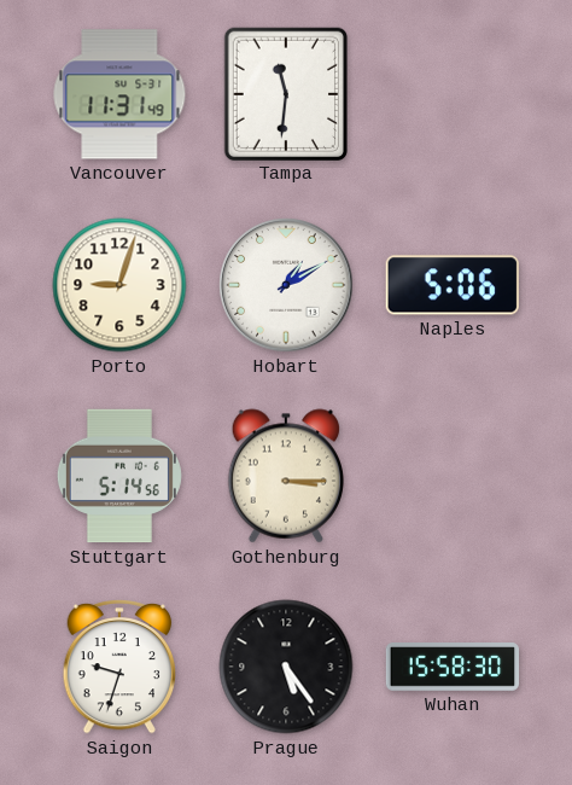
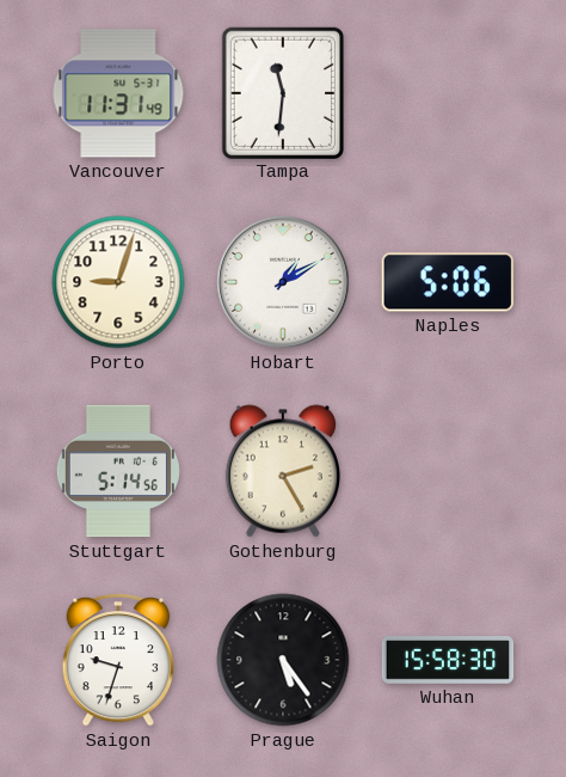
Gothenburg: 3:15 -> 2:25 (282, 471)
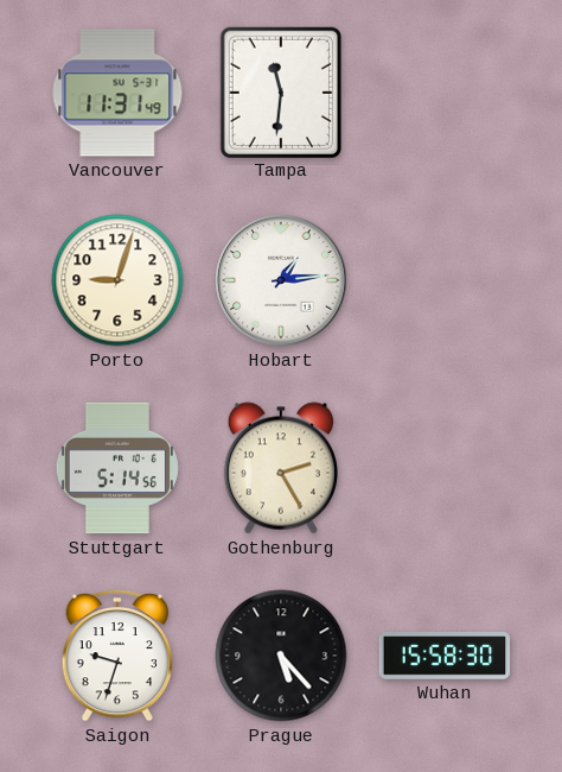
Hobart: 1:10 -> 1:14 (281, 280)
Naples: 5:06 -> none (448, 282)
Prague: 5:24 -> 5:23 (281, 656)
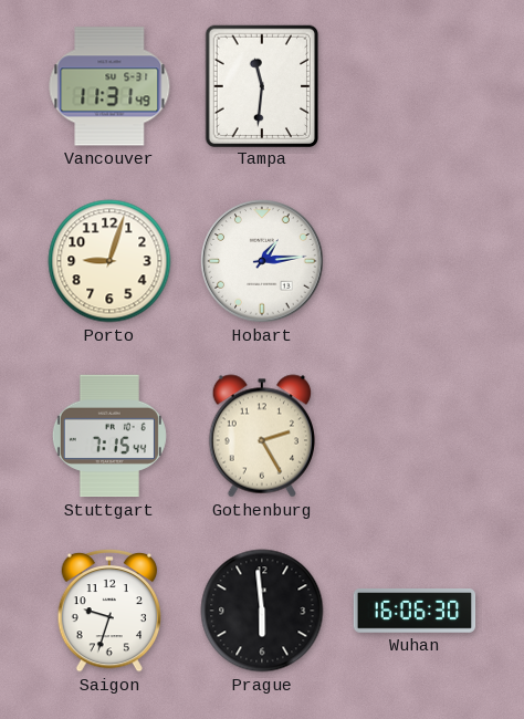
Stuttgart: 5:14 -> 7:15 (109, 436)
Prague: 5:23 -> 5:59 (262, 611)
Wuhan: 15:58 -> 16:06 (415, 611)
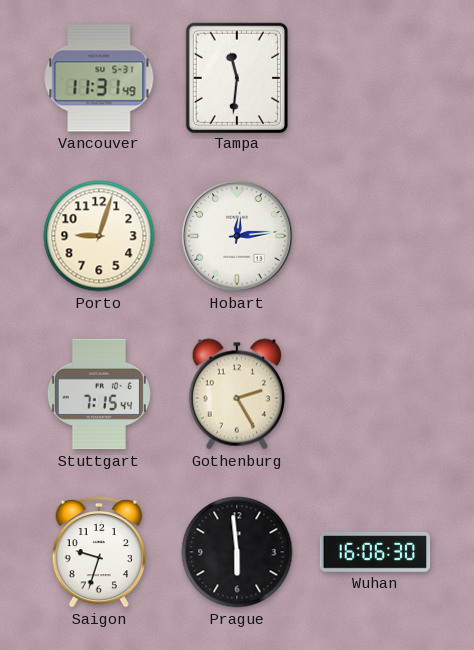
Hobart: 1:14 -> 12:14 (237, 236)
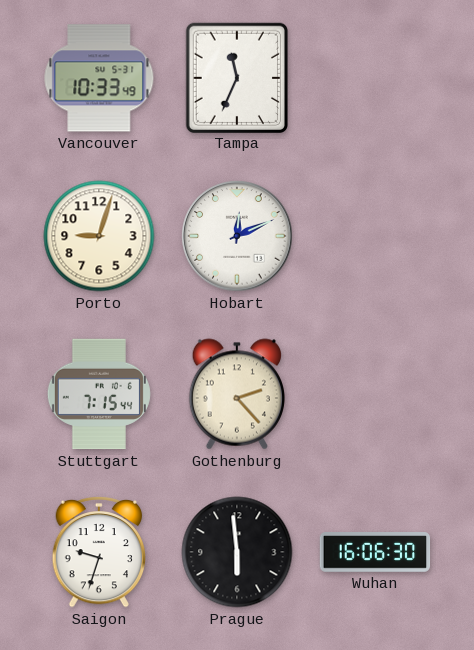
Vancouver: 11:31 -> 10:33 (99, 78)
Tampa: 11:31 -> 11:34 (236, 77)
Hobart: 12:14 -> 12:11 (237, 236)
Gothenburg: 2:25 -> 2:23 (236, 394)
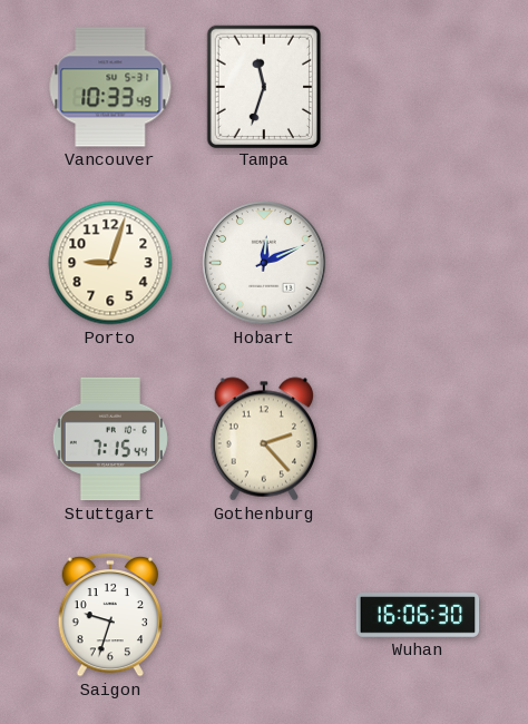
Tampa: 11:34 -> 11:33 (263, 86)
Prague: 5:59 -> none (237, 552)
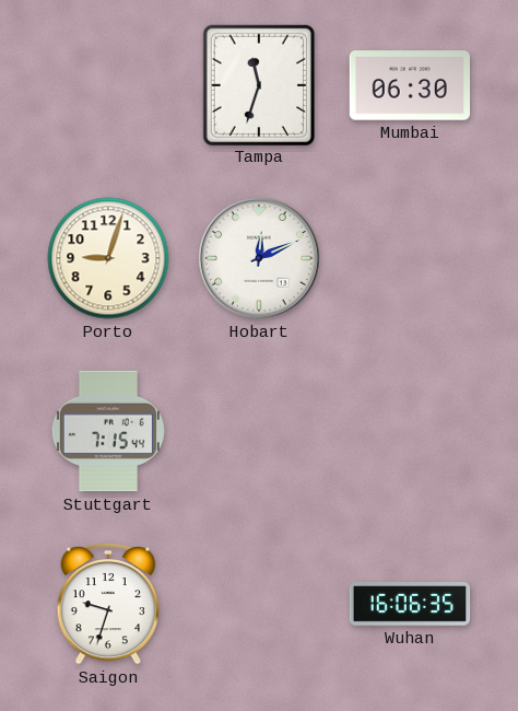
Vancouver: 10:33 -> none (110, 87)
Mumbai: none -> 06:30 (409, 85)
Gothenburg: 2:23 -> none (263, 439)
Wuhan: 16:06:30 -> 16:06:35 (410, 604)
